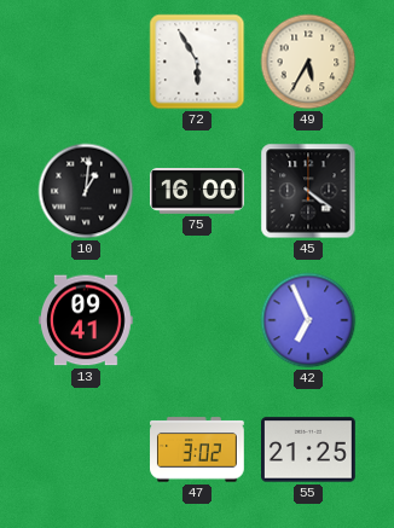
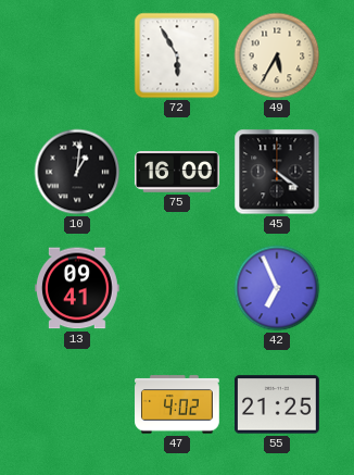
47: 3:02 -> 4:02 (178, 404)
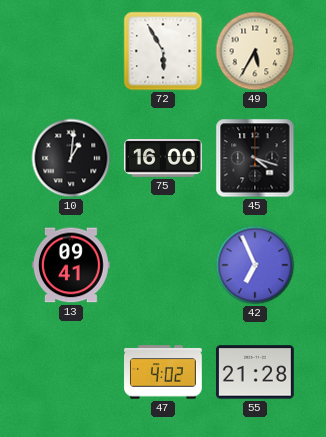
45: 4:21 -> 4:18 (255, 158)
55: 21:25 -> 21:28 (256, 372)
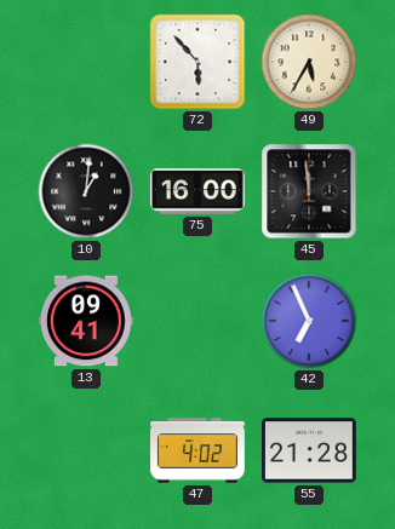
72: 5:55 -> 5:53 (198, 62)
45: 4:18 -> 11:59 (309, 191)
